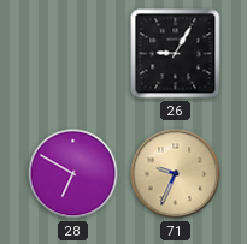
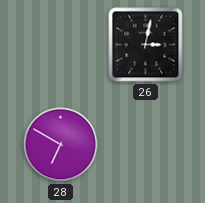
26: 9:05 -> 3:02 (146, 45)
71: 9:34 -> none (176, 174)
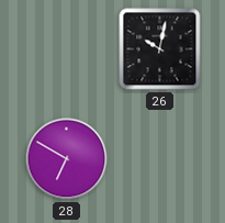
26: 3:02 -> 10:02 (160, 49)
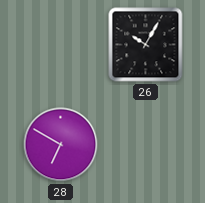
26: 10:02 -> 10:05 (146, 45)
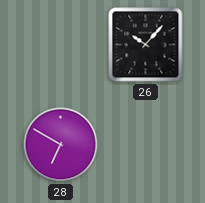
26: 10:05 -> 10:07 (146, 45)
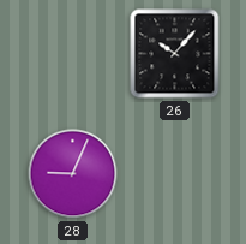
28: 6:50 -> 9:04 (73, 174)
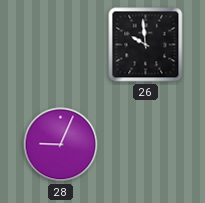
26: 10:07 -> 9:59 (146, 45)
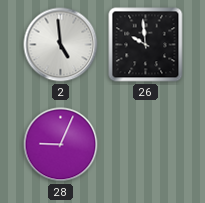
2: none -> 4:59 (61, 45)
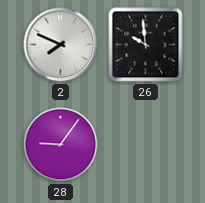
2: 4:59 -> 7:49 (61, 45)
28: 9:04 -> 9:06 (61, 145)
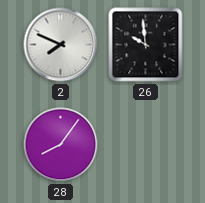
28: 9:06 -> 8:06 (61, 145)
